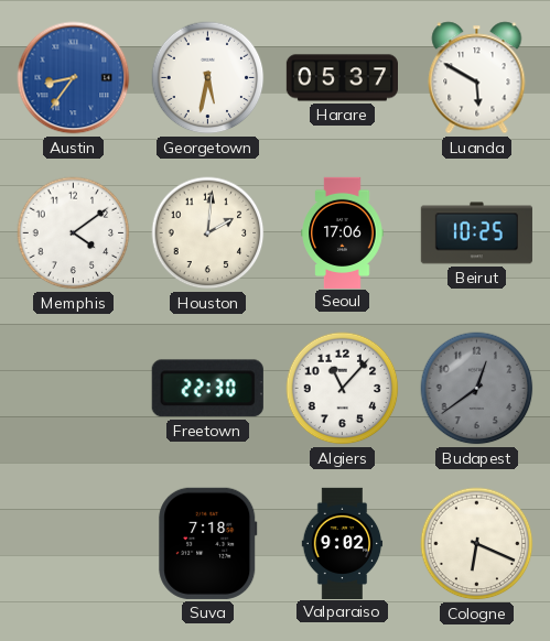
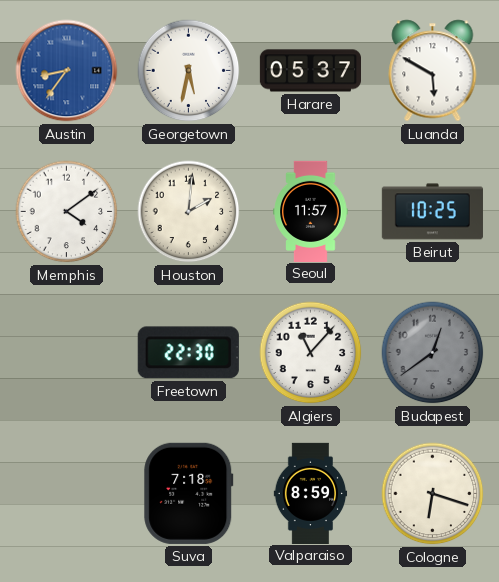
Seoul: 17:06 -> 11:57 (311, 211)
Valparaiso: 9:02 -> 8:59 (311, 493)
Cologne: 6:19 -> 6:18 (433, 494)
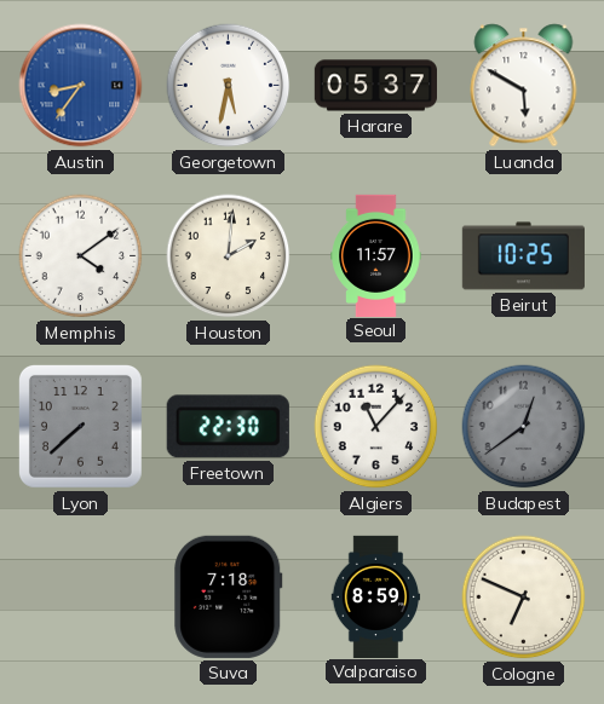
Lyon: none -> 7:38 (80, 426)
Cologne: 6:18 -> 6:49 (524, 598)
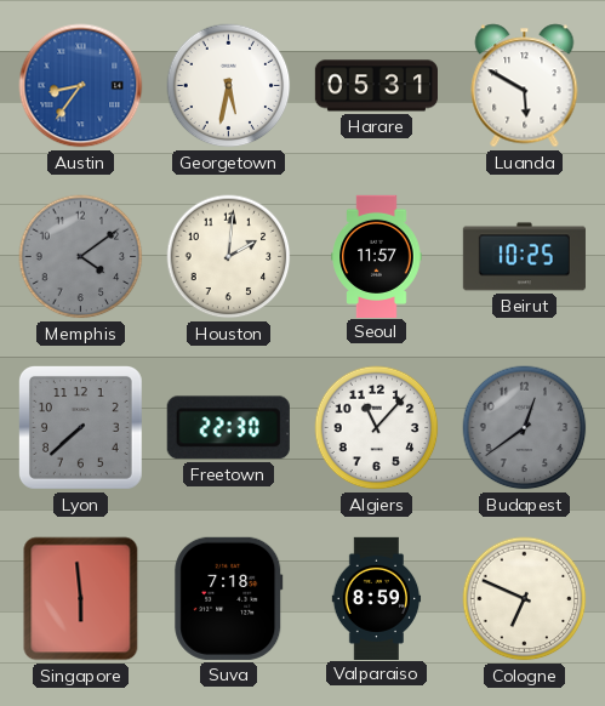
Harare: 05:37 -> 05:31 (376, 86)
Memphis dial: white -> grey (81, 257)
Singapore: none -> 5:59 (81, 599)
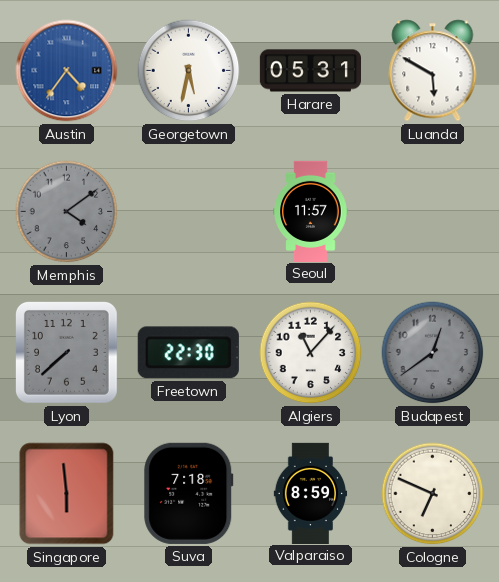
Austin: 8:36 -> 4:36 (67, 71)
Houston: 2:01 -> none (229, 257)
Beirut: 10:25 -> none (524, 257)
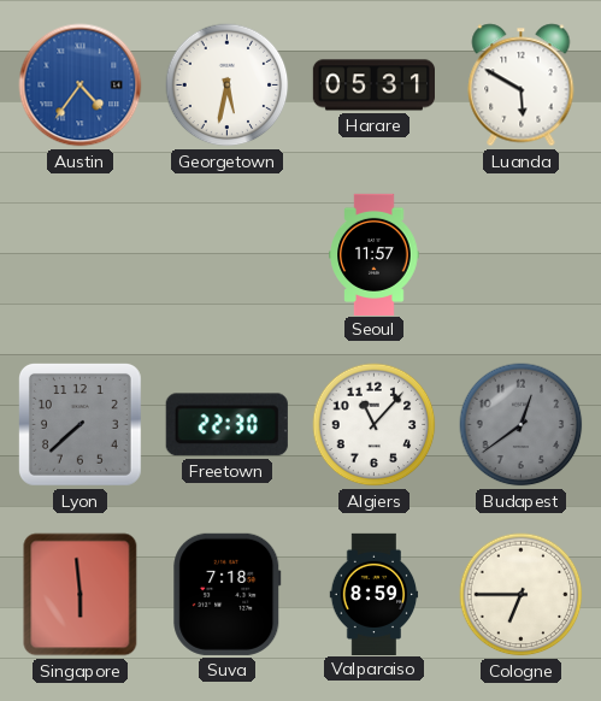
Memphis: 4:09 -> none (67, 212)
Cologne: 6:49 -> 6:45 (522, 595)
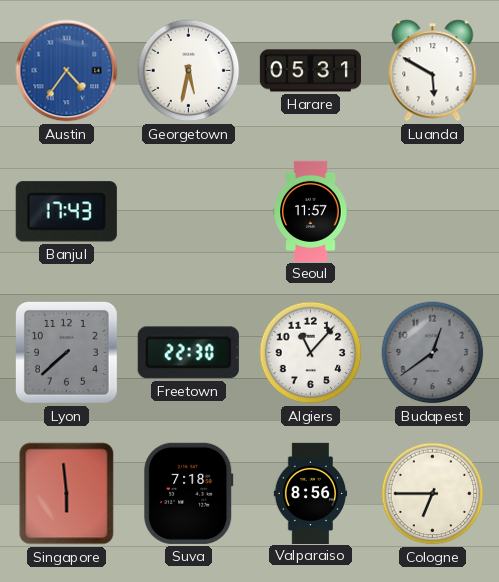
Banjul: none -> 17:43 (66, 212)
Valparaiso: 8:59 -> 8:56 (311, 493)
